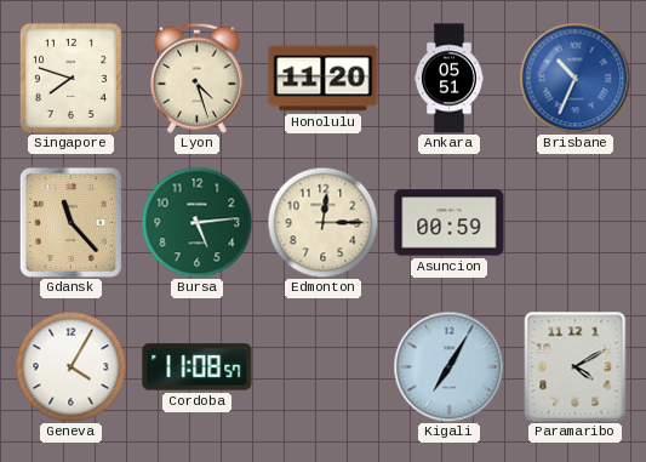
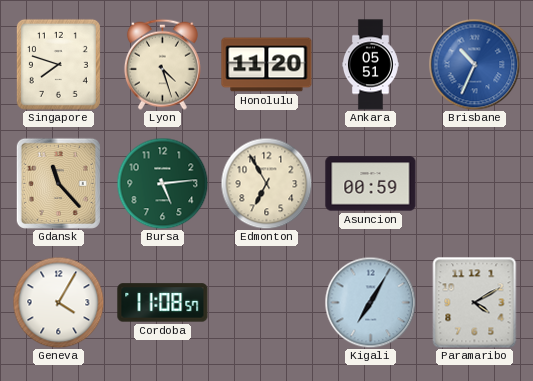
Edmonton: 12:15 -> 6:55 (266, 183)
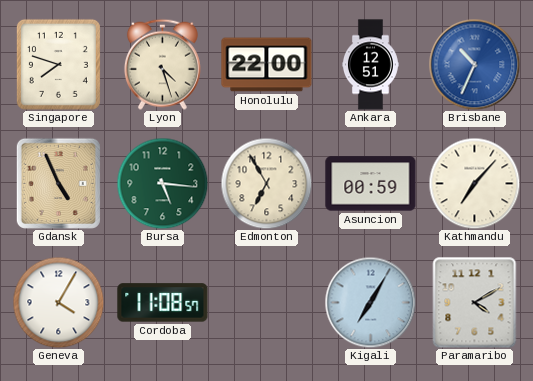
Honolulu: 11:20 -> 22:00 (267, 65)
Ankara: 05:51 -> 12:51 (370, 65)
Gdansk: 11:23 -> 4:56 (58, 183)
Bursa: 5:14 -> 5:16 (162, 183)
Kathmandu: none -> 7:07 (474, 183)
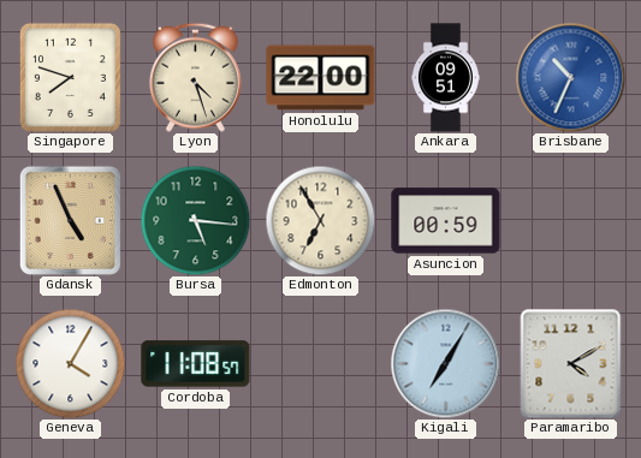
Ankara: 12:51 -> 09:51 (445, 78)
Kathmandu: 7:07 -> none (474, 183)
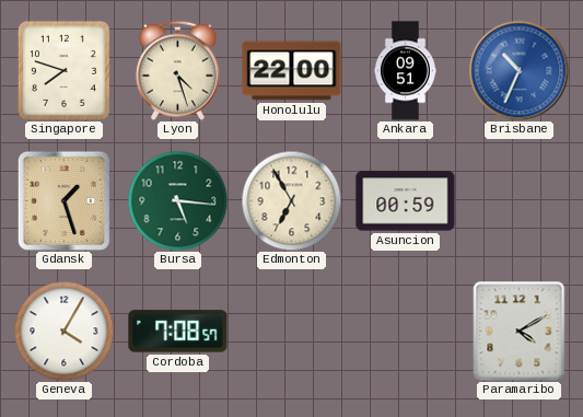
Gdansk: 4:56 -> 1:27 (63, 200)
Cordoba: 11:08 -> 7:08 (178, 332)
Kigali: 7:05 -> none (445, 363)
